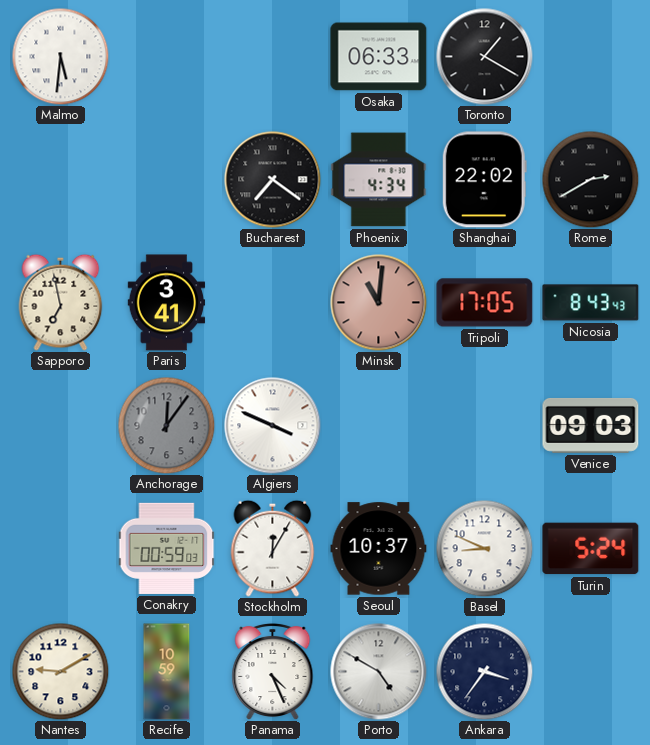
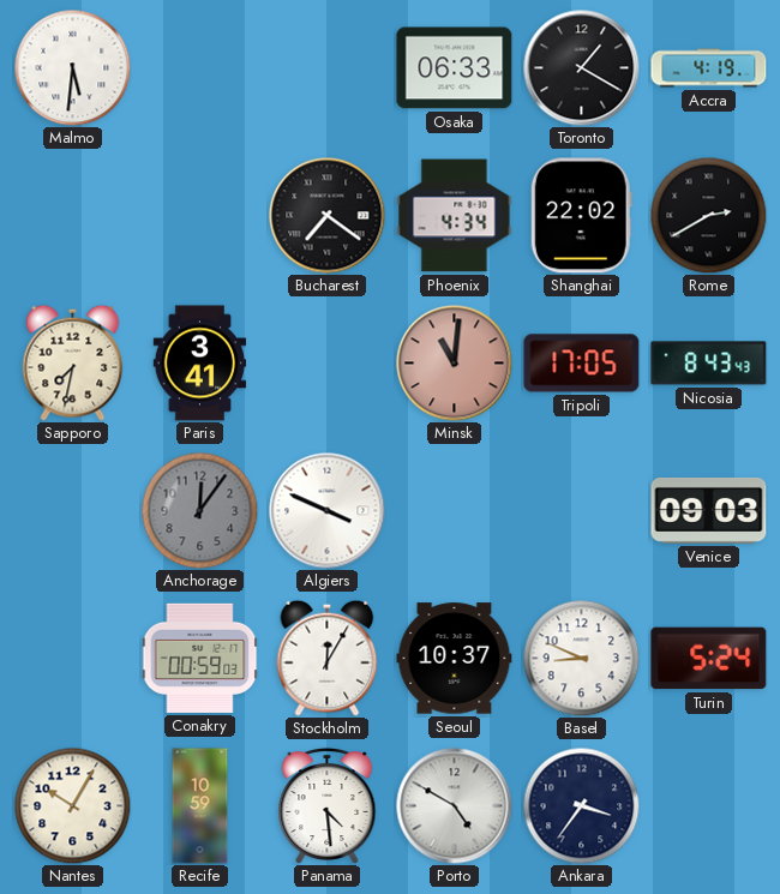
Accra: none -> 4:19 (709, 68)
Sapporo: 6:58 -> 7:32 (73, 362)
Nantes: 9:10 -> 10:05 (72, 805)
Panama: 4:26 -> 4:29 (328, 805)
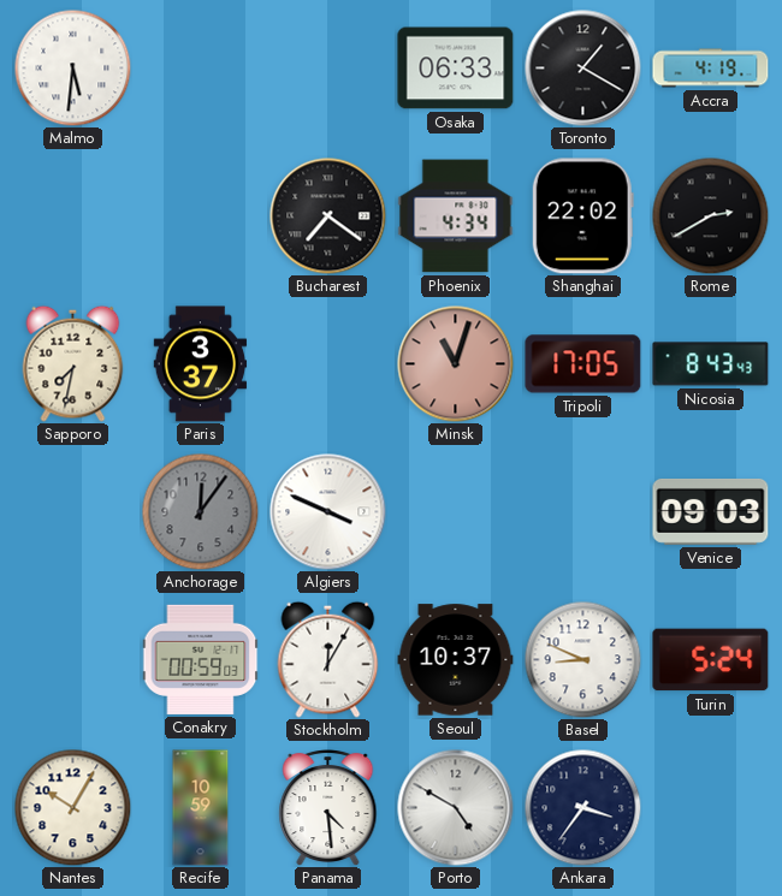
Paris: 3:41 -> 3:37 (201, 364)
Minsk: 11:01 -> 11:03 (456, 364)
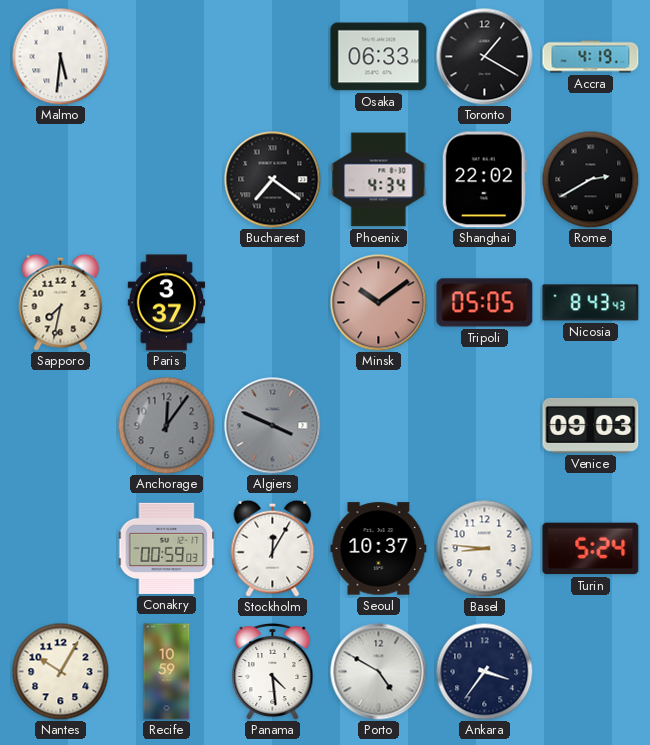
Minsk: 11:03 -> 10:09 (379, 303)
Tripoli: 17:05 -> 05:05 (485, 303)
Algiers dial: white -> grey (273, 426)
Basel: 8:49 -> 8:46 (484, 548)
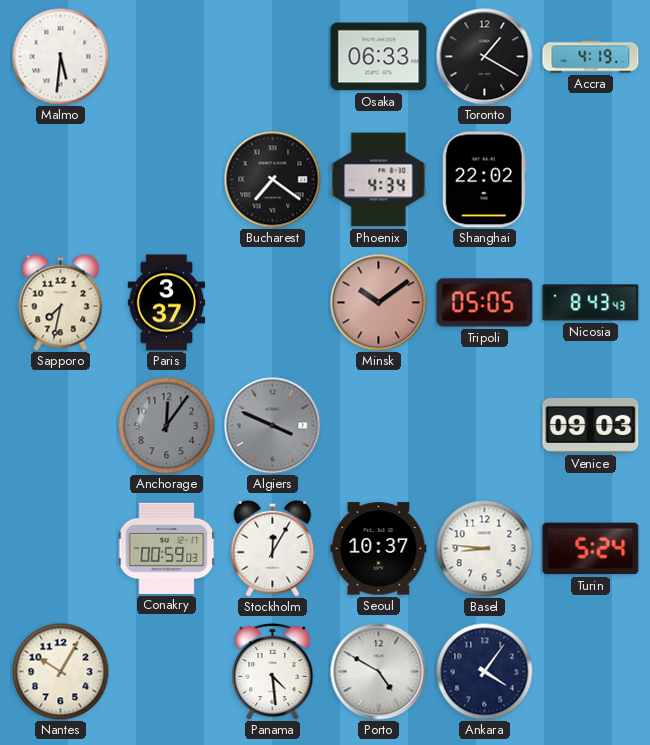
Rome: 2:40 -> none (590, 179)
Recife: 10:59 -> none (167, 672)
Ankara: 3:36 -> 4:06 (484, 671)
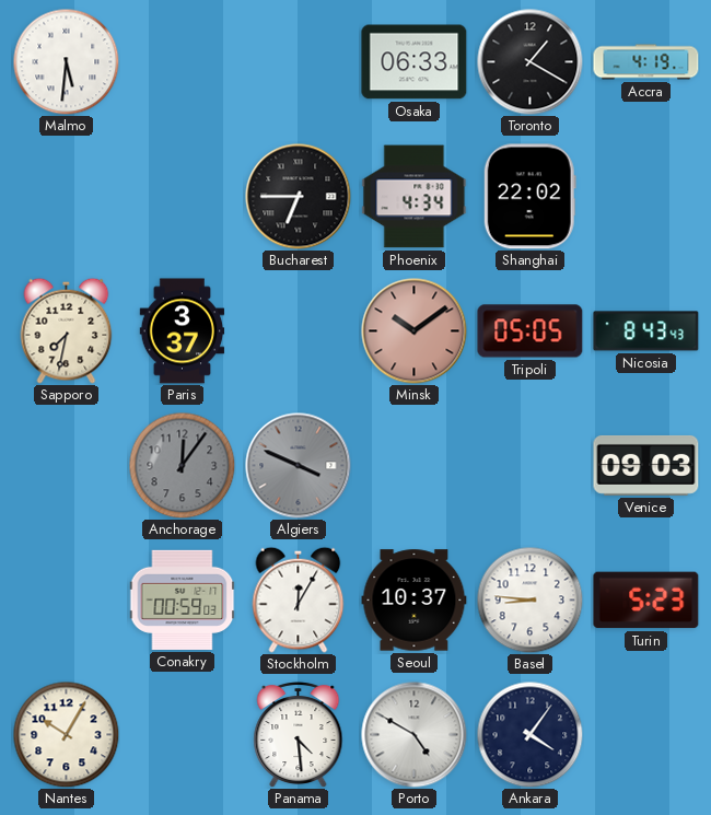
Bucharest: 7:21 -> 6:45 (299, 197)
Turin: 5:24 -> 5:23 (646, 601)
